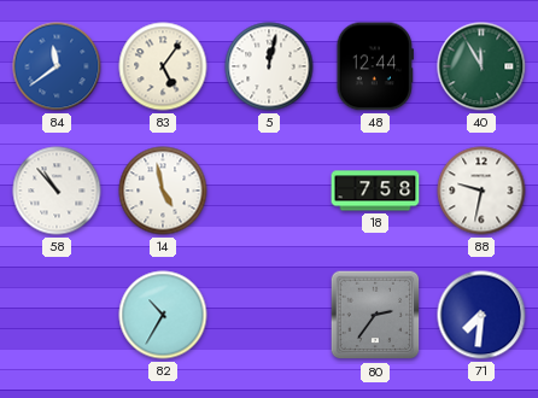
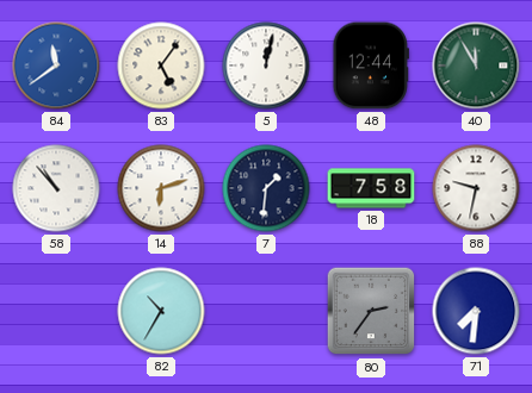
14: 4:58 -> 6:12 (161, 188)
7: none -> 1:31 (266, 188)
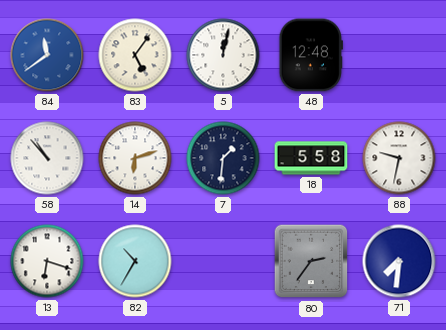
48: 12:44 -> 12:48 (311, 55)
40: 11:55 -> none (476, 65)
18: 7:58 -> 5:58 (311, 158)
13: none -> 6:18 (47, 261)
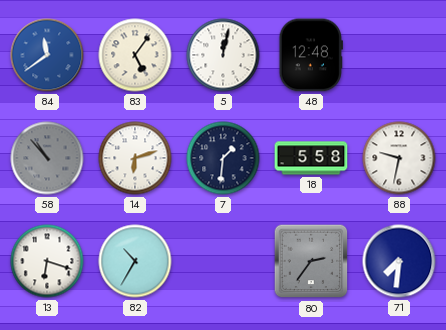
58 dial: white -> grey (47, 158)
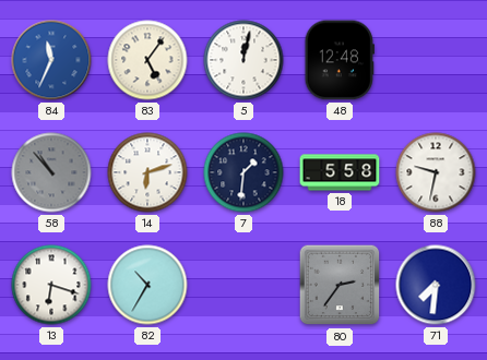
84: 11:39 -> 11:34 (51, 60)
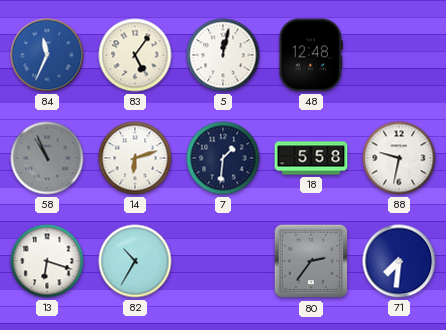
58: 10:53 -> 10:56 (47, 158)
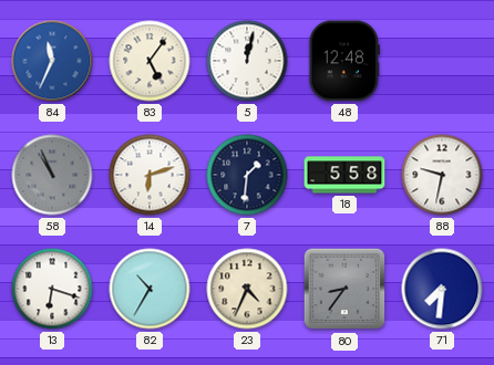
23: none -> 4:34 (247, 289)
80: 2:36 -> 8:36 (344, 289)
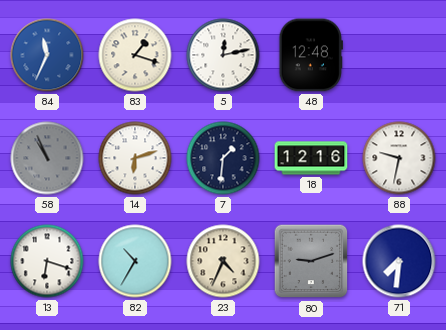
83: 5:06 -> 1:18 (135, 55)
5: 12:02 -> 12:13 (223, 55)
18: 5:58 -> 12:16 (311, 158)
80: 8:36 -> 9:12 (311, 261)
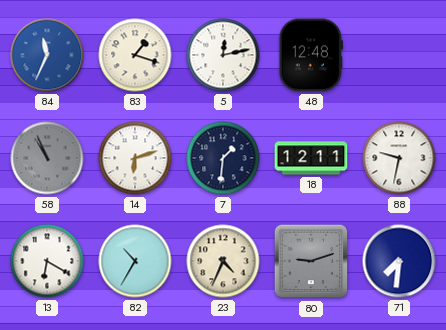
18: 12:16 -> 12:11 (311, 158)
13: 6:18 -> 6:20 (47, 261)
